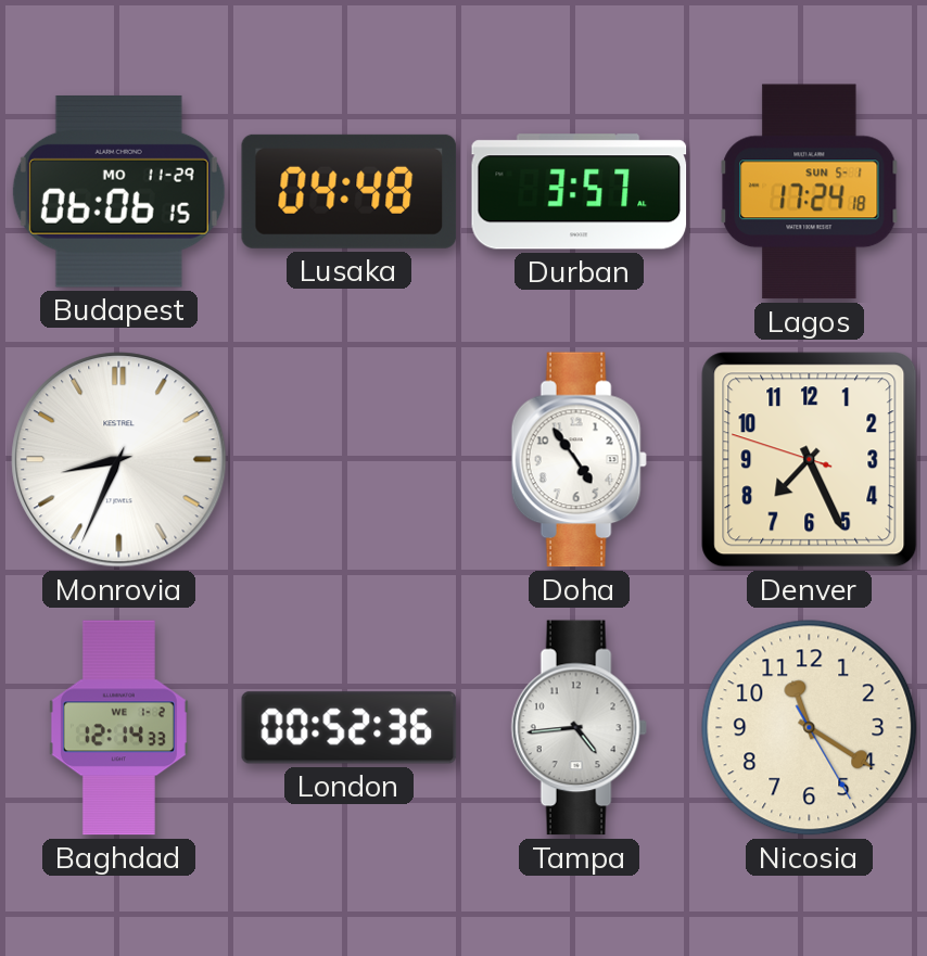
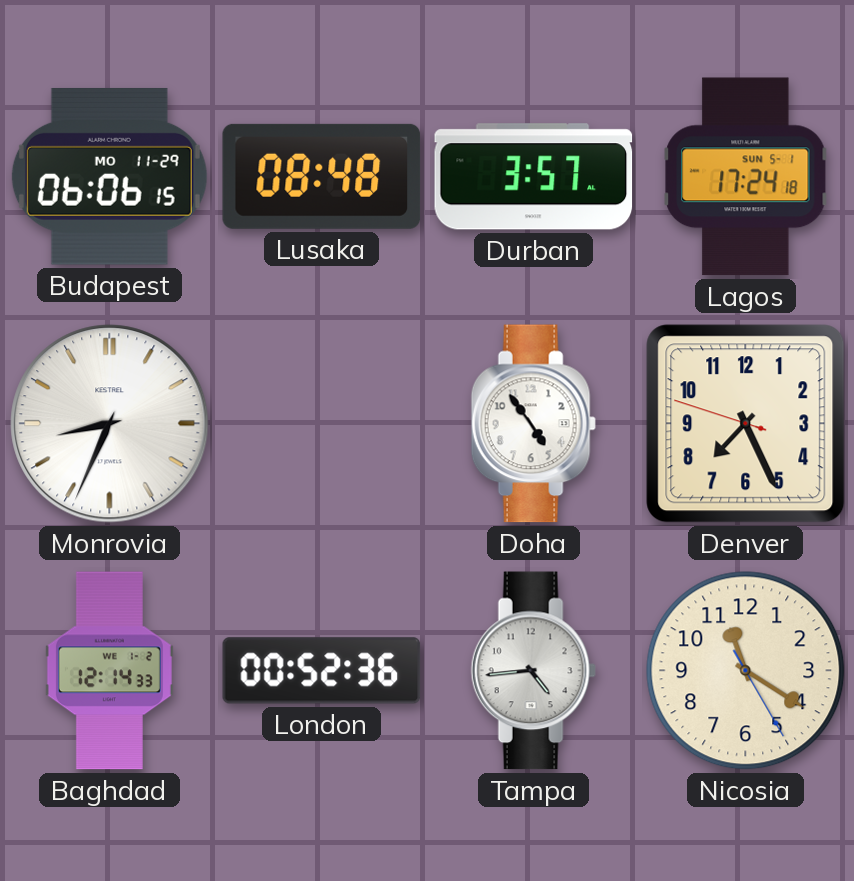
Lusaka: 04:48 -> 08:48 (322, 176)
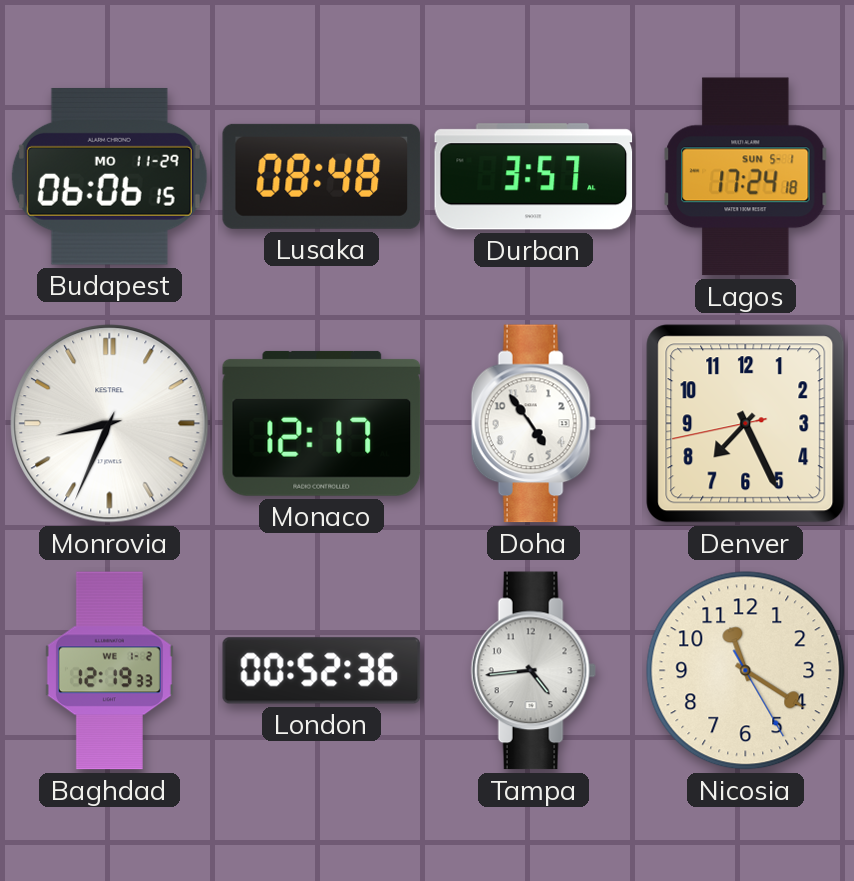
Monaco: none -> 12:17 (322, 423)
Denver: 7:25:48 -> 7:25:43 (746, 424)
Baghdad: 12:14 -> 12:19 (109, 671)
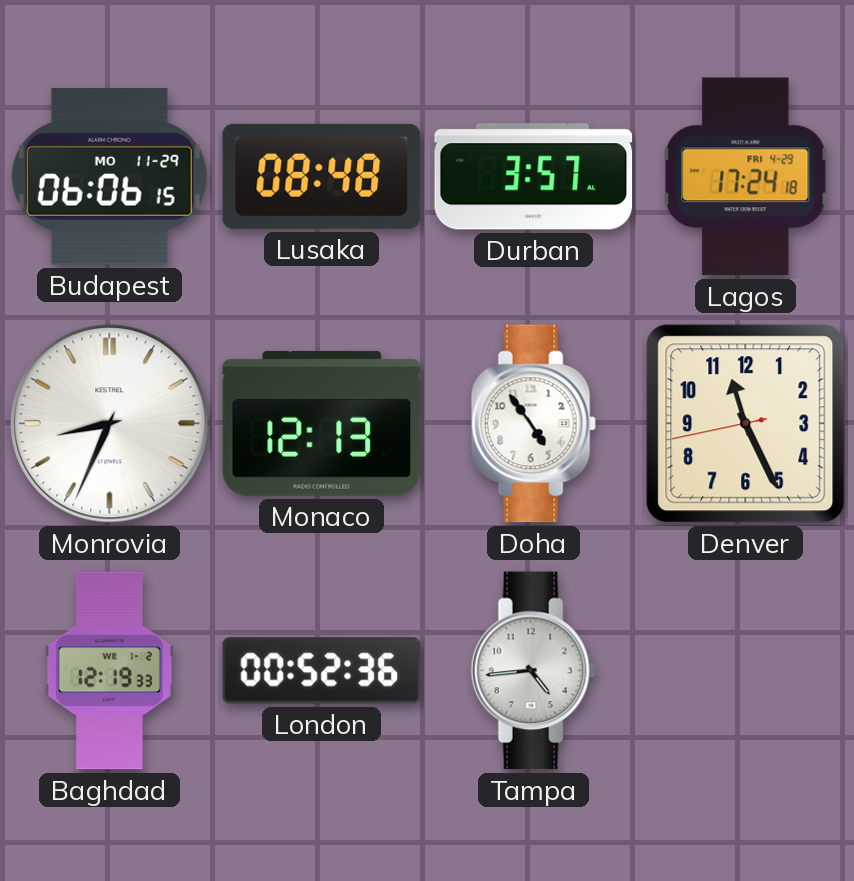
Lagos date: SUN 5-1 -> FRI 4-29 (746, 177)
Monaco: 12:17 -> 12:13 (322, 423)
Denver: 7:25 -> 11:25 (746, 424)
Nicosia: 11:20 -> none (746, 671)
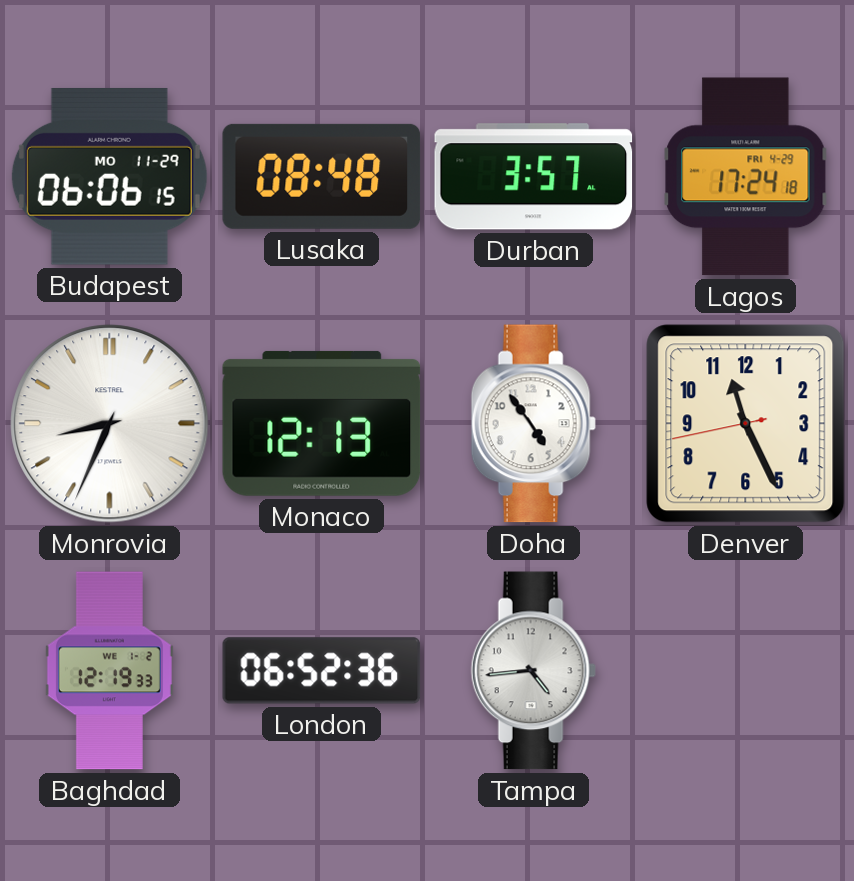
London: 00:52 -> 06:52 (322, 671)
